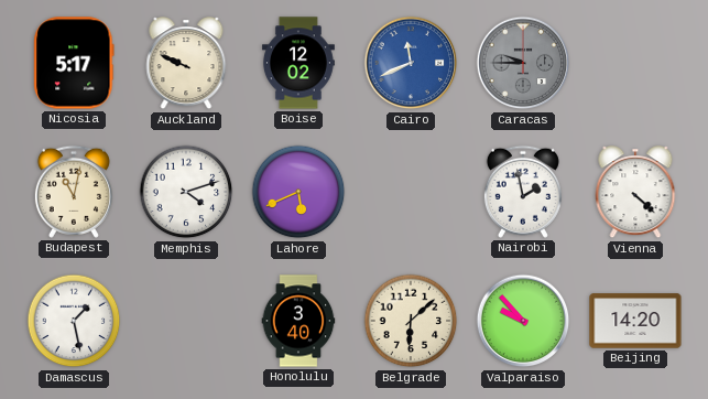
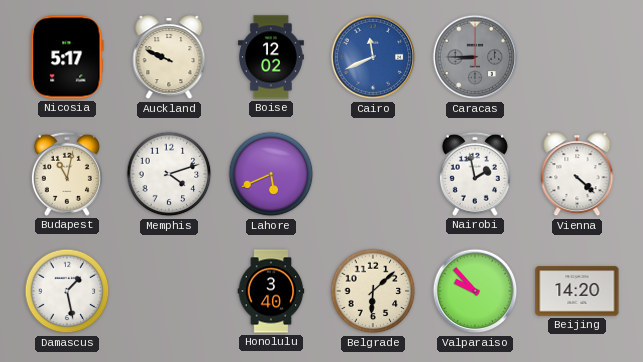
Caracas: 9:45 -> 8:45 (475, 57)
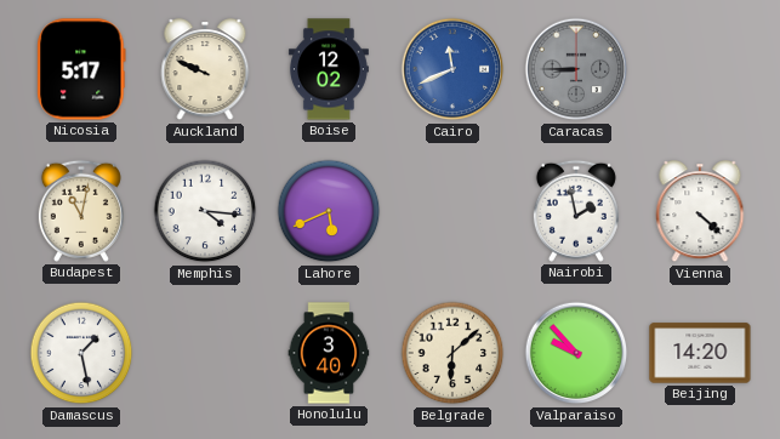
Memphis: 4:12 -> 4:16 (205, 211)
